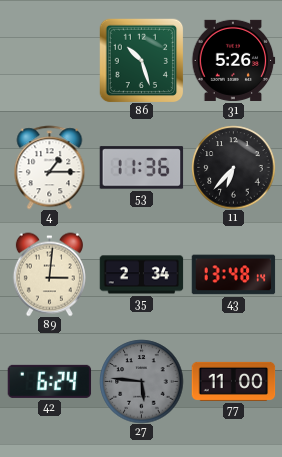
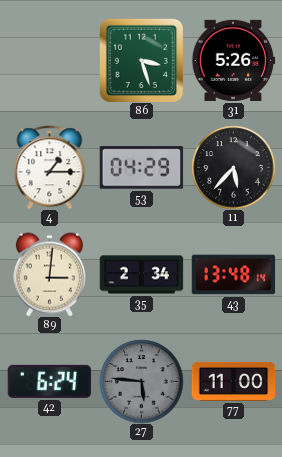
86: 10:27 -> 3:27 (141, 60)
53: 11:36 -> 04:29 (141, 168)
11: 6:37 -> 5:37 (233, 167)
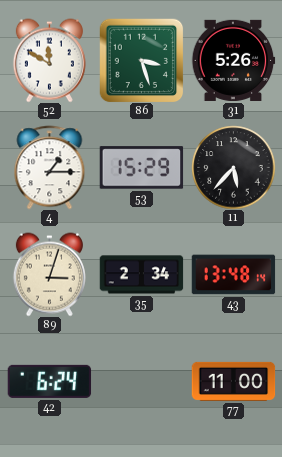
52: none -> 11:50 (49, 60)
53: 04:29 -> 15:29 (141, 168)
89: 3:01 -> 3:03 (49, 274)
27: 5:46 -> none (141, 381)
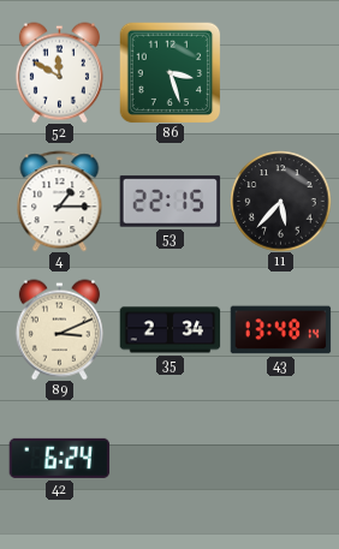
31: 5:26 -> none (233, 60)
53: 15:29 -> 22:15 (169, 202)
89: 3:03 -> 3:11 (59, 329)
77: 11:00 -> none (233, 381)
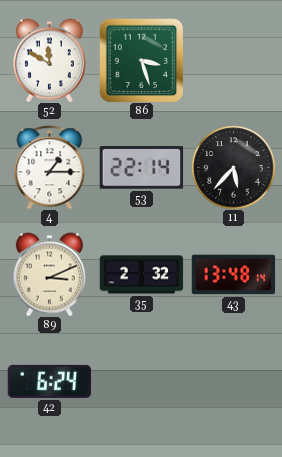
53: 22:15 -> 22:14 (141, 168)
35: 2:34 -> 2:32 (141, 275)
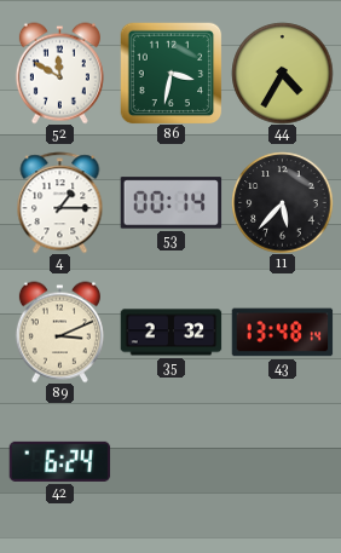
86: 3:27 -> 3:32 (170, 73)
44: none -> 4:35 (282, 73)
53: 22:14 -> 00:14 (170, 203)
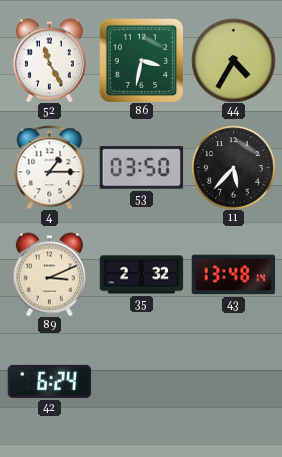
52: 11:50 -> 11:25 (49, 60)
53: 00:14 -> 03:50 (141, 168)
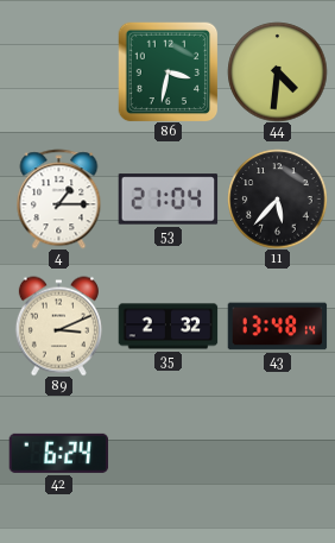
52: 11:25 -> none (49, 60)
44: 4:35 -> 4:31 (277, 71)
53: 03:50 -> 21:04 (167, 200)
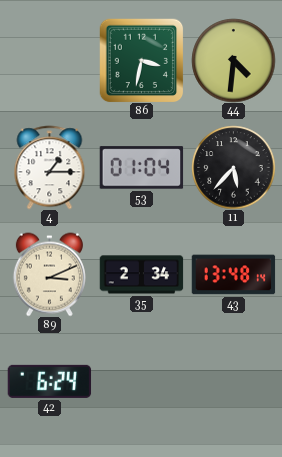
53: 21:04 -> 01:04 (141, 168)
35: 2:32 -> 2:34 (141, 275)
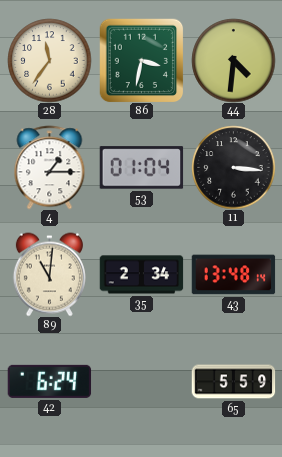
28: none -> 11:36 (49, 60)
11: 5:37 -> 3:16 (233, 167)
89: 3:11 -> 11:01 (49, 274)
65: none -> 5:59 (233, 382)
